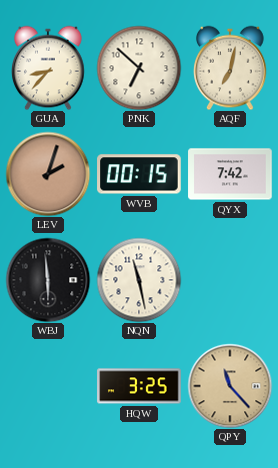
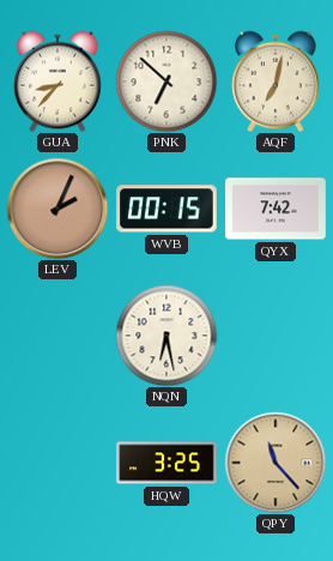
LEV: 2:03 -> 2:04 (57, 209)
WBJ: 5:59 -> none (48, 280)
NQN: 11:28 -> 6:28 (166, 336)
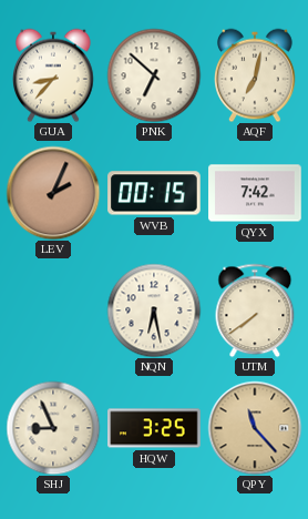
UTM: none -> 7:39 (255, 311)
SHJ: none -> 8:56 (53, 428)
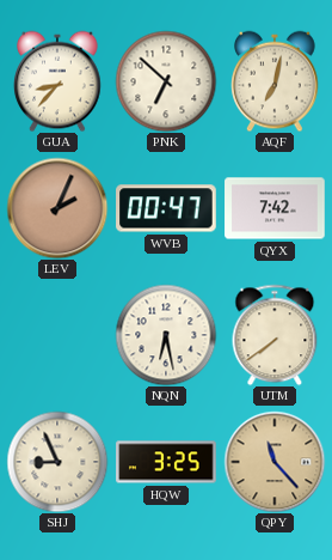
WVB: 00:15 -> 00:47 (166, 208)
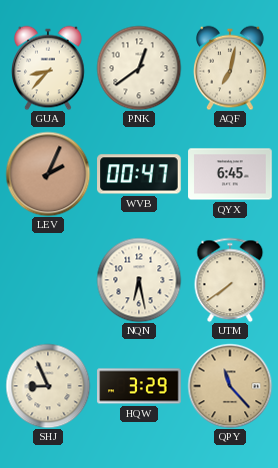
PNK: 6:52 -> 12:39 (139, 68)
QYX: 7:42 -> 6:45 (230, 174)
HQW: 3:25 -> 3:29 (139, 386)
